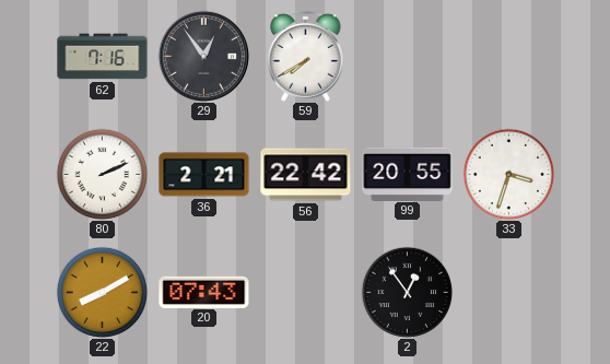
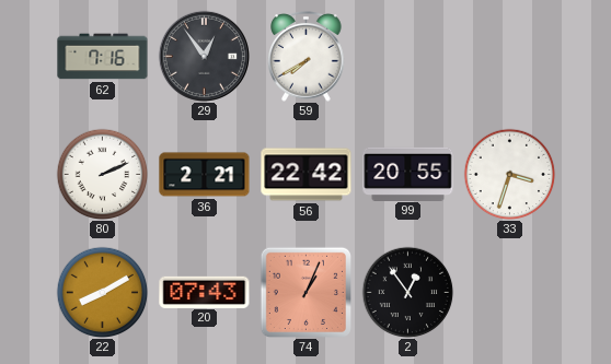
74: none -> 1:04 (305, 292)
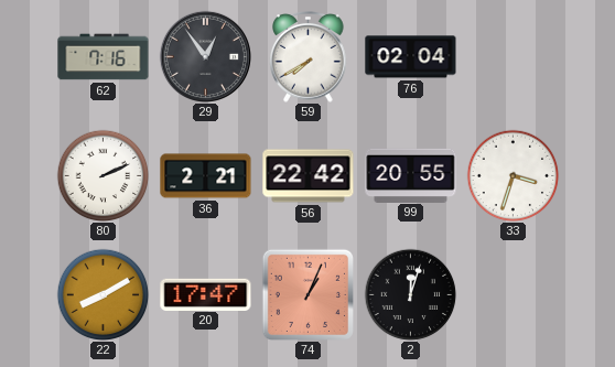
76: none -> 02:04 (411, 57)
20: 07:43 -> 17:47 (206, 294)
2: 12:54 -> 12:03 (410, 294)
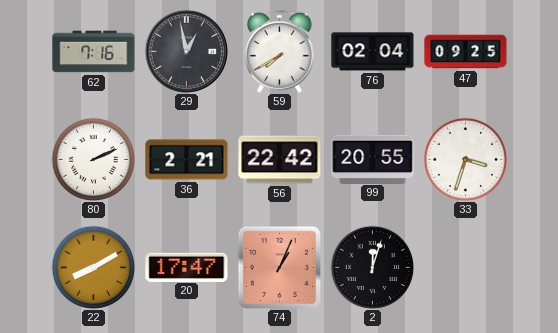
29: 12:54 -> 12:58 (186, 51)
47: none -> 09:25 (466, 52)
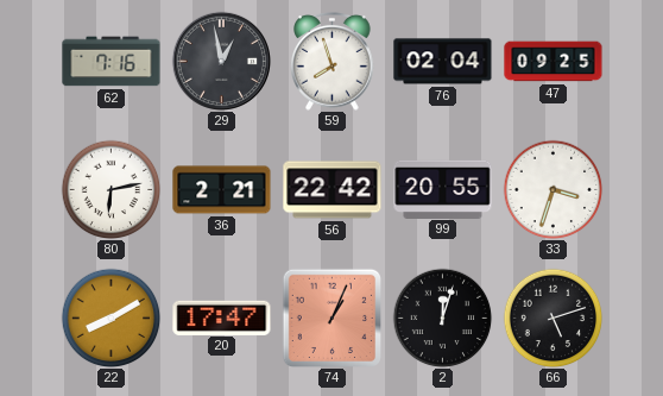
59: 7:40 -> 7:57 (333, 62)
80: 2:11 -> 6:13 (110, 189)
66: none -> 5:12 (552, 318)
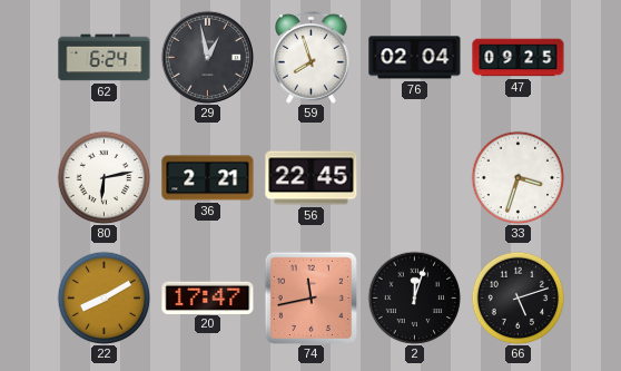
62: 7:16 -> 6:24 (105, 58)
56: 22:42 -> 22:45 (312, 178)
99: 20:55 -> none (443, 189)
74: 1:04 -> 11:43 (310, 297)
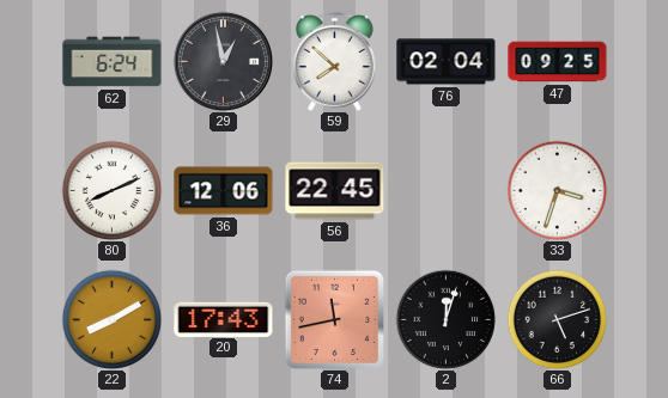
59: 7:57 -> 7:52 (335, 62)
80: 6:13 -> 8:11 (111, 190)
36: 2:21 -> 12:06 (224, 191)
20: 17:47 -> 17:43 (224, 319)
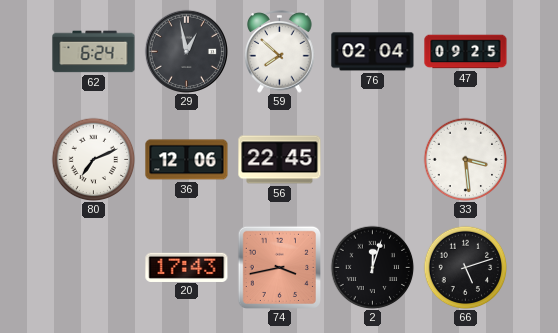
80: 8:11 -> 7:11 (93, 159)
33: 3:33 -> 3:29 (465, 159)
22: 8:10 -> none (111, 319)
74: 11:43 -> 3:43 (279, 267)
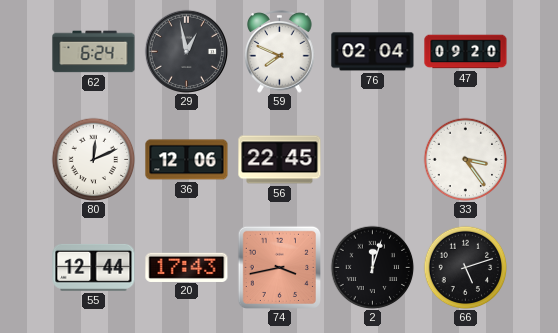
59: 7:52 -> 7:49 (280, 52)
47: 09:25 -> 09:20 (466, 52)
80: 7:11 -> 12:11 (93, 159)
33: 3:29 -> 3:24 (465, 159)
55: none -> 12:44 (94, 267)
